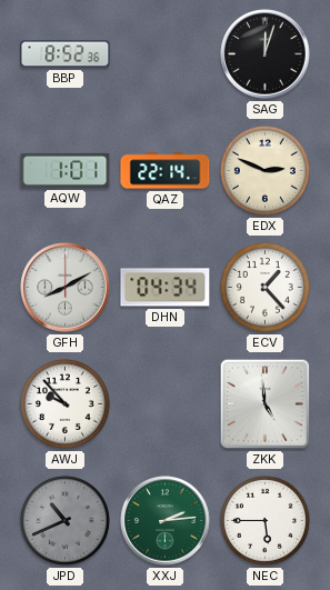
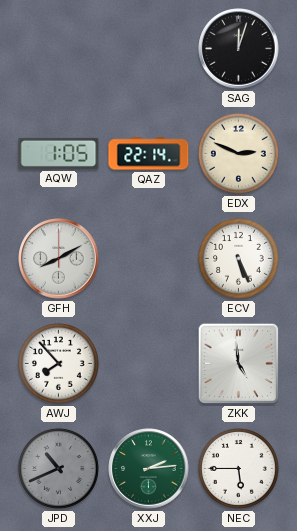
BBP: 8:52 -> none (66, 54)
AQW: 1:01 -> 1:05 (59, 153)
DHN: 04:34 -> none (166, 288)
ECV: 1:23 -> 5:26 (238, 258)
AWJ: 9:53 -> 7:53 (58, 363)
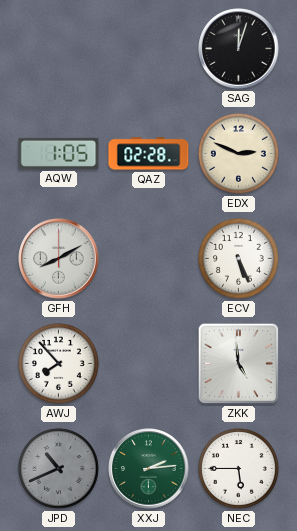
QAZ: 22:14 -> 02:28 (149, 154)
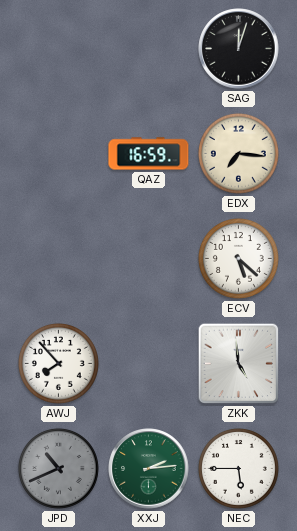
AQW: 1:05 -> none (59, 153)
QAZ: 02:28 -> 16:59 (149, 154)
EDX: 2:49 -> 7:16 (238, 153)
GFH: 8:10 -> none (59, 259)
ECV: 5:26 -> 5:22 (238, 258)
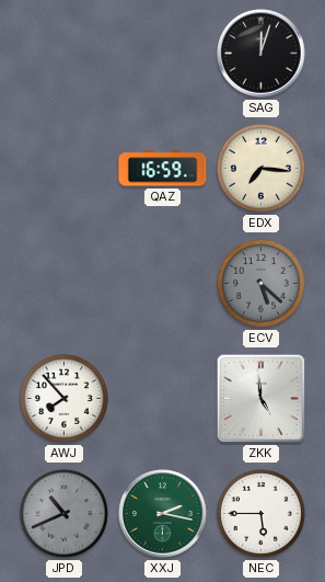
ECV dial: white -> grey (260, 283)
XXJ: 2:14 -> 2:17 (163, 514)
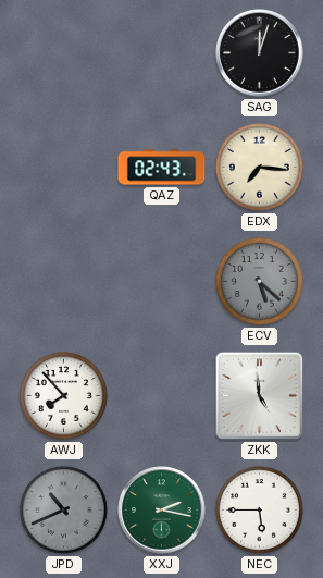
QAZ: 16:59 -> 02:43 (162, 168)
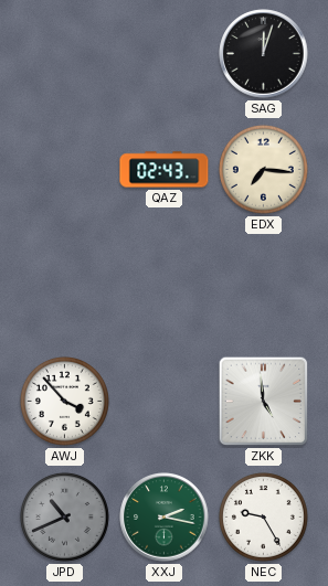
ECV: 5:22 -> none (259, 281)
AWJ: 7:53 -> 3:53 (64, 401)
NEC: 5:45 -> 9:25 (263, 516)
